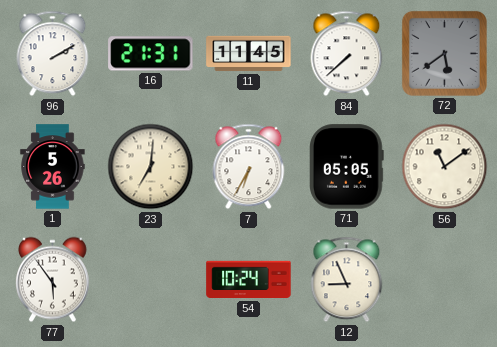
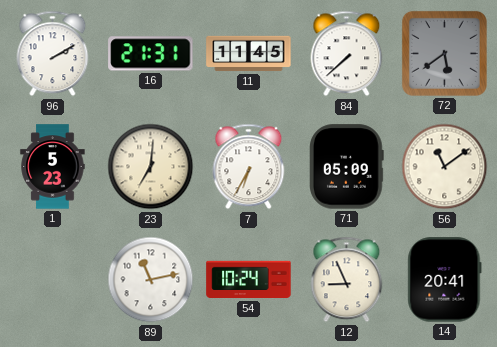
1: 5:26 -> 5:23 (53, 167)
71: 05:05 -> 05:09 (347, 167)
77: 5:54 -> none (53, 280)
89: none -> 11:13 (151, 280)
14: none -> 20:41 (445, 280)
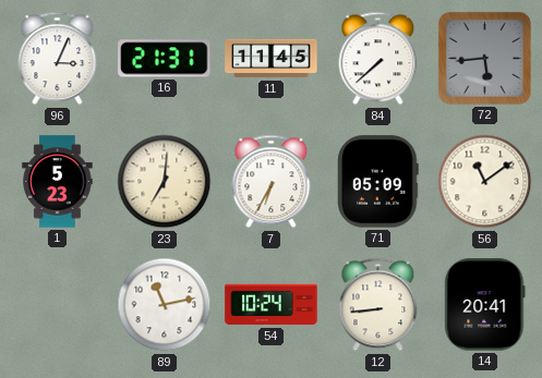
96: 2:10 -> 3:04 (58, 59)
72: 5:39 -> 5:44 (484, 58)
12: 8:56 -> 8:44 (378, 305)
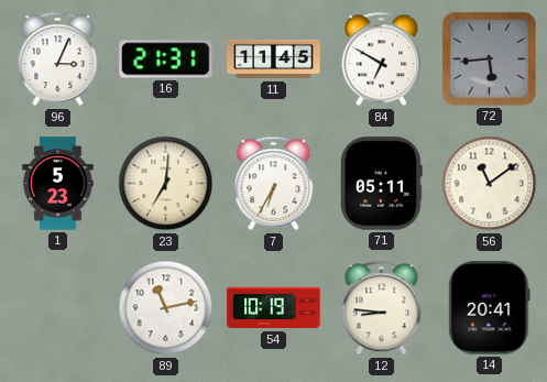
84: 7:38 -> 6:50 (382, 59)
71: 05:09 -> 05:11 (382, 184)
54: 10:24 -> 10:19 (274, 308)
12: 8:44 -> 8:46 (382, 308)
